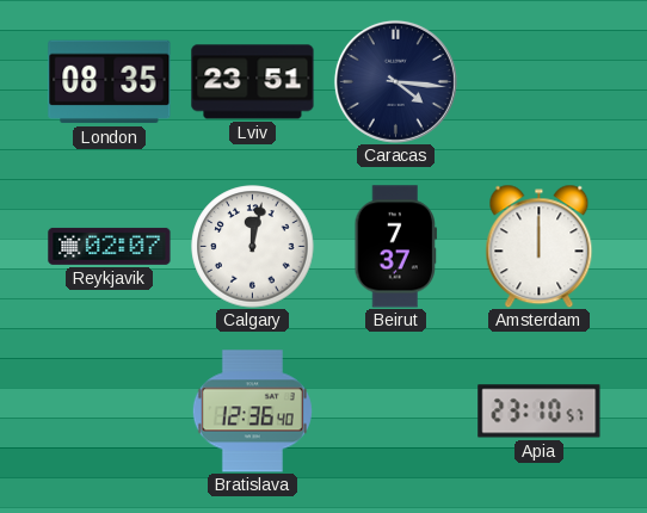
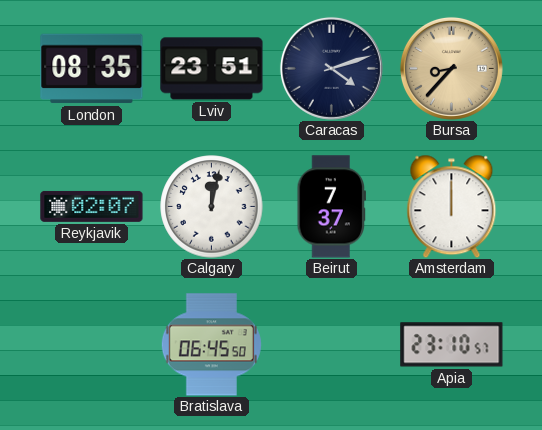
Caracas: 4:16 -> 4:12 (331, 68)
Bursa: none -> 8:37 (451, 68)
Bratislava: 12:36 -> 06:45 (211, 345)
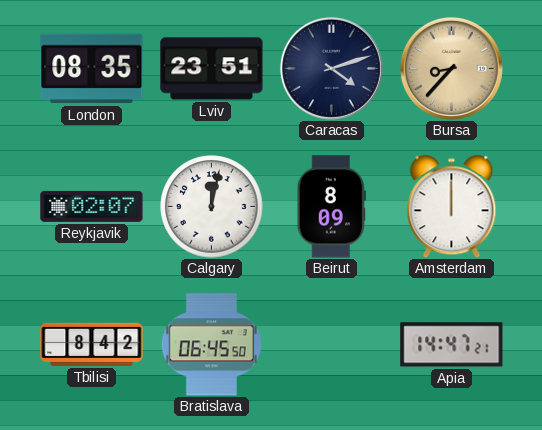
Beirut: 7:37 -> 8:09 (331, 207)
Tbilisi: none -> 8:42 (92, 344)
Apia: 23:10 -> 14:47 (452, 345)
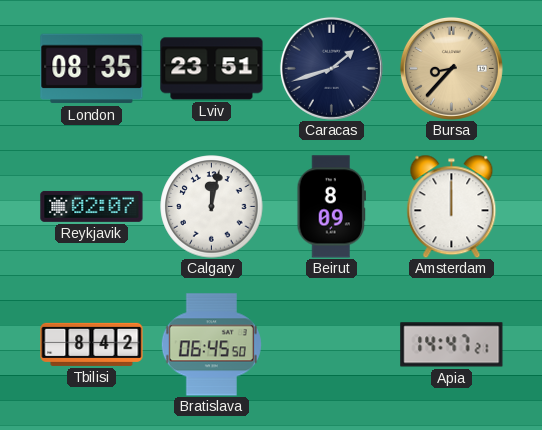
Caracas: 4:12 -> 1:42 (331, 68)
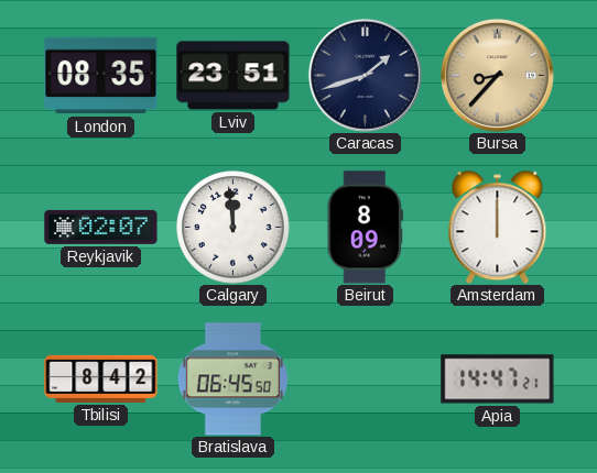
Calgary: 12:02 -> 11:59 (234, 228)
